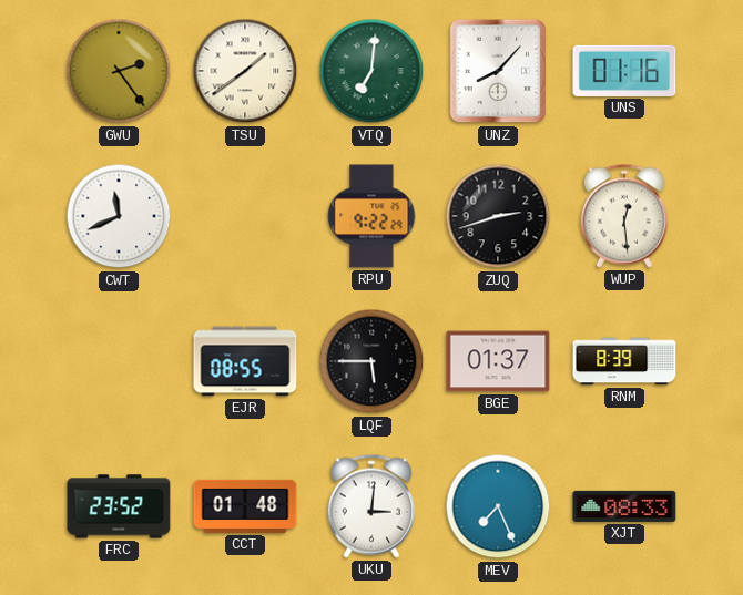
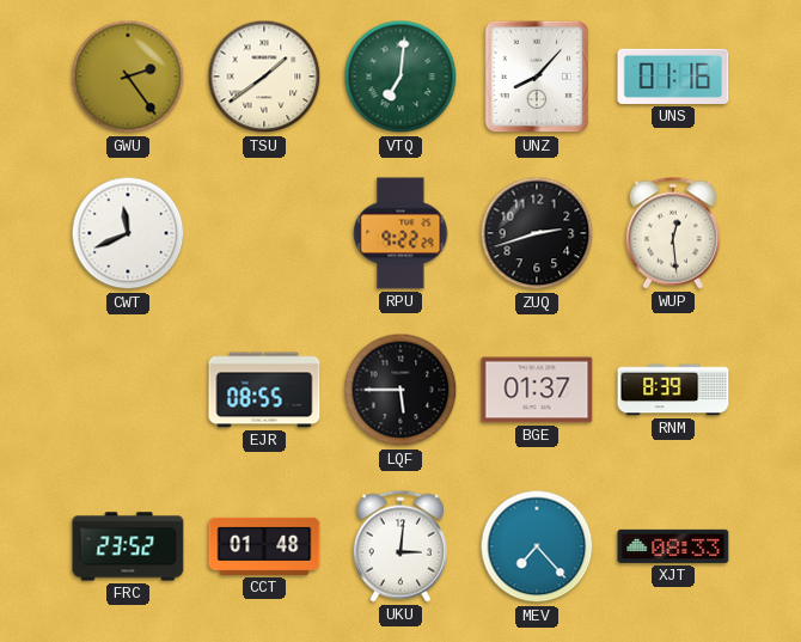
MEV: 7:26 -> 7:23 (537, 546)
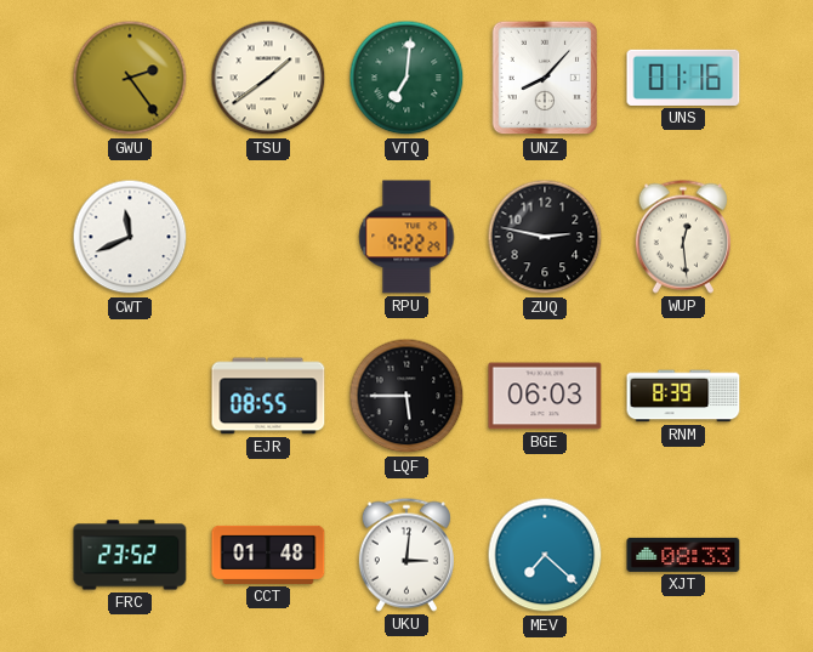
ZUQ: 2:42 -> 2:47 (545, 237)
BGE: 01:37 -> 06:03 (545, 396)
MEV: 7:23 -> 7:22 (545, 555)
